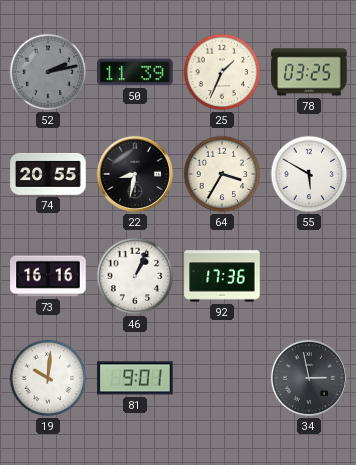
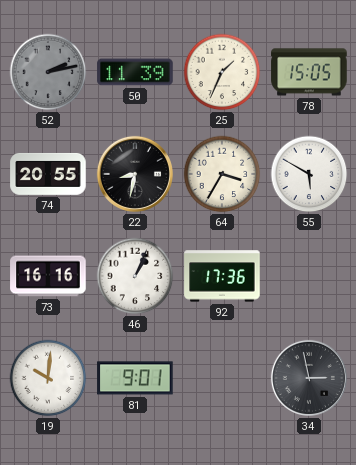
78: 03:25 -> 15:05 (309, 72)
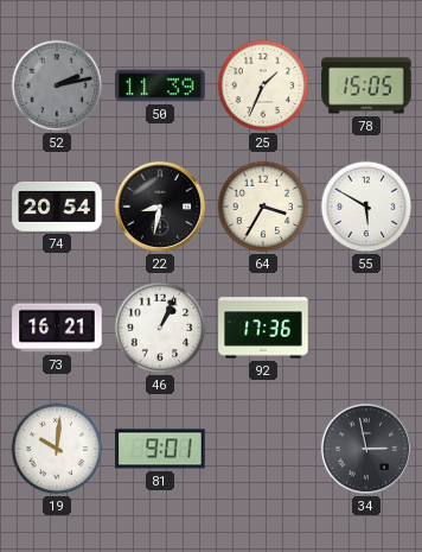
74: 20:55 -> 20:54 (57, 207)
73: 16:16 -> 16:21 (57, 328)
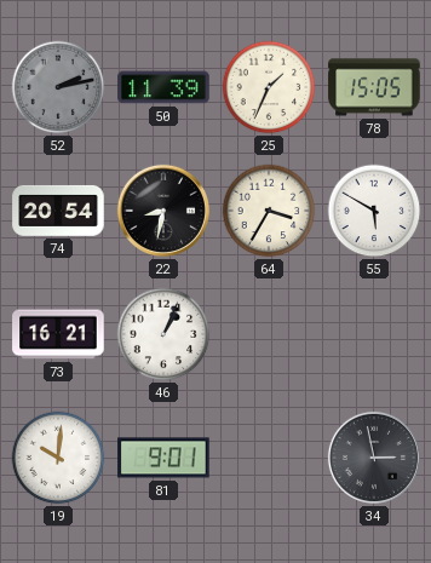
92: 17:36 -> none (263, 328)
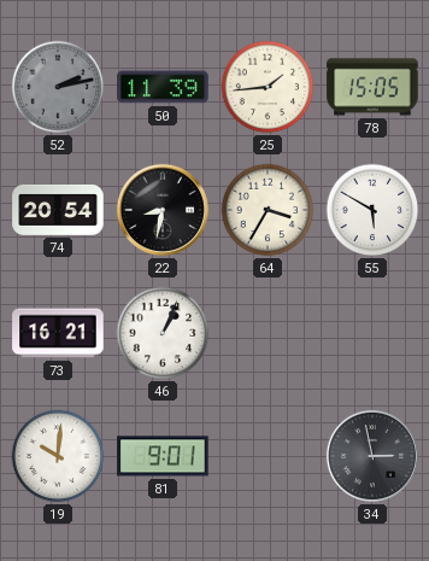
25: 1:34 -> 1:44 (268, 87)
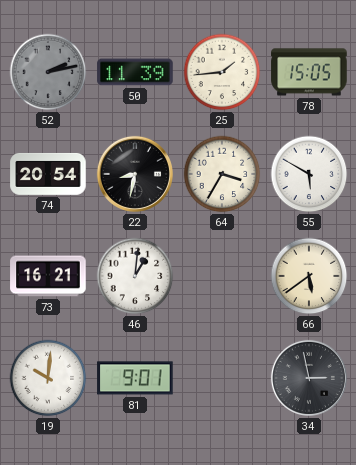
46: 1:04 -> 1:01 (135, 276)
66: none -> 5:39 (309, 276)
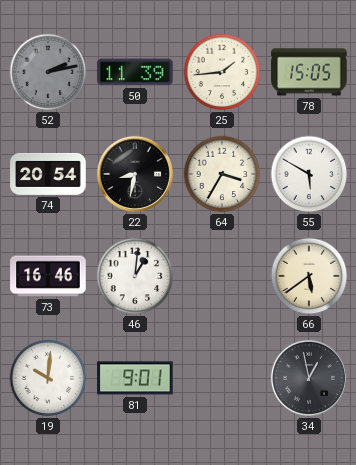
73: 16:21 -> 16:46 (48, 276)
34: 2:58 -> 12:58 (309, 378)
